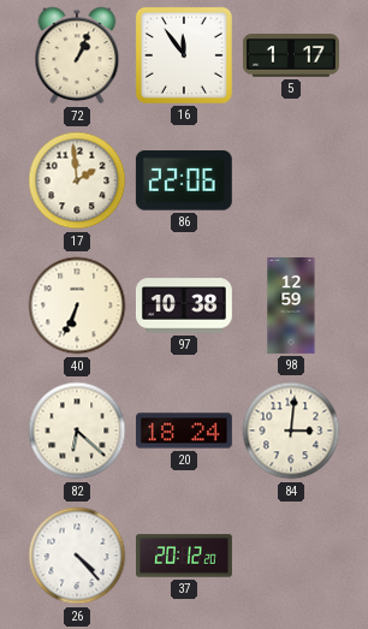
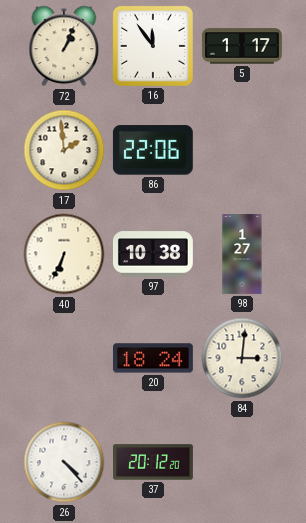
98: 12:59 -> 1:27 (242, 255)
82: 6:22 -> none (77, 431)
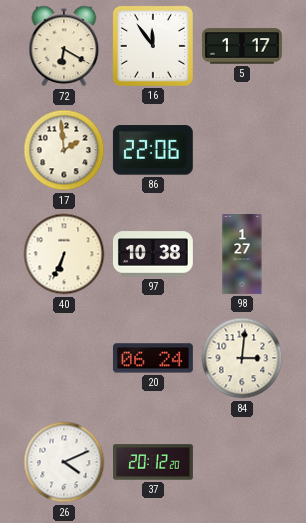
72: 1:04 -> 6:20 (64, 46)
20: 18:24 -> 06:24 (153, 358)
26: 4:23 -> 4:11 (64, 462)
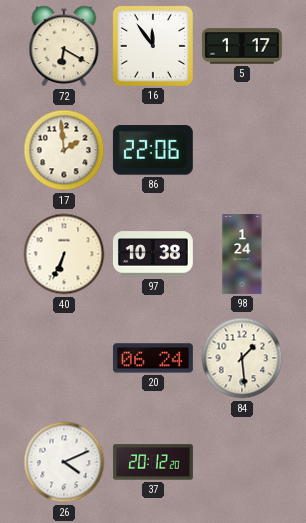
98: 1:27 -> 1:24 (242, 255)
84: 3:01 -> 1:29 (242, 358)
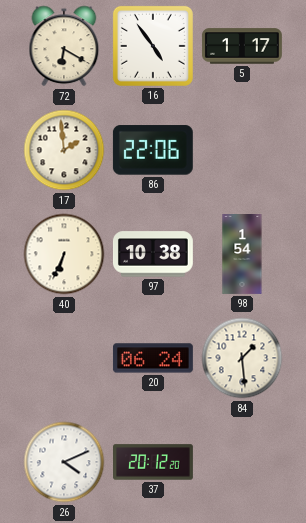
16: 11:54 -> 4:54 (153, 46)
98: 1:24 -> 1:54 (242, 255)
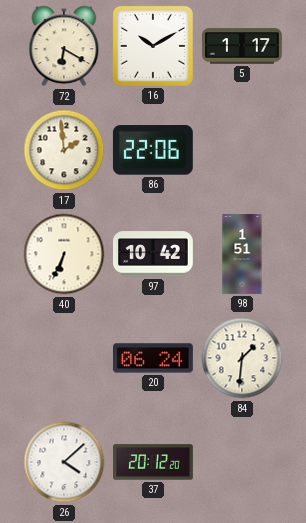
16: 4:54 -> 10:10 (153, 46)
97: 10:38 -> 10:42 (153, 254)
98: 1:54 -> 1:51 (242, 255)
84: 1:29 -> 1:31 (242, 358)
26: 4:11 -> 4:08 (64, 462)
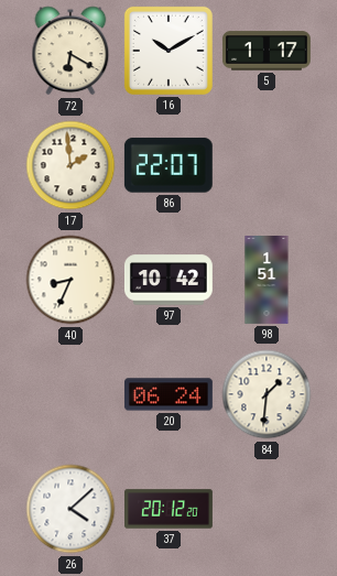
86: 22:06 -> 22:07 (168, 165)
40: 6:34 -> 8:34 (70, 280)
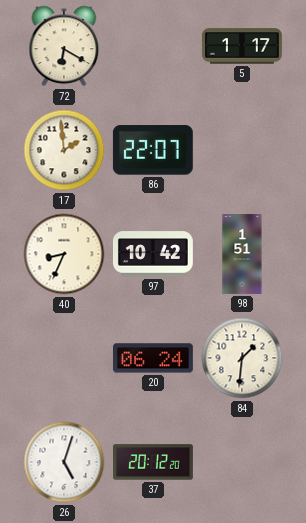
16: 10:10 -> none (168, 51)
26: 4:08 -> 5:03 (64, 462)
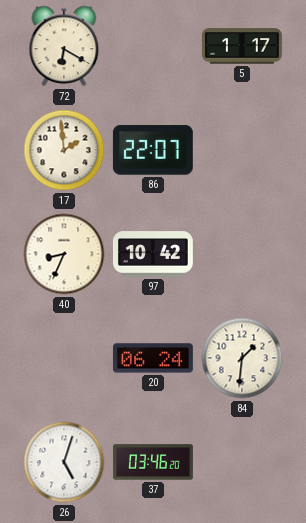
98: 1:51 -> none (242, 255)
37: 20:12 -> 03:46 (154, 462)
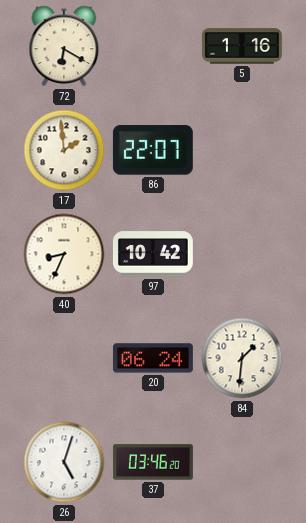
5: 1:17 -> 1:16 (242, 46)
